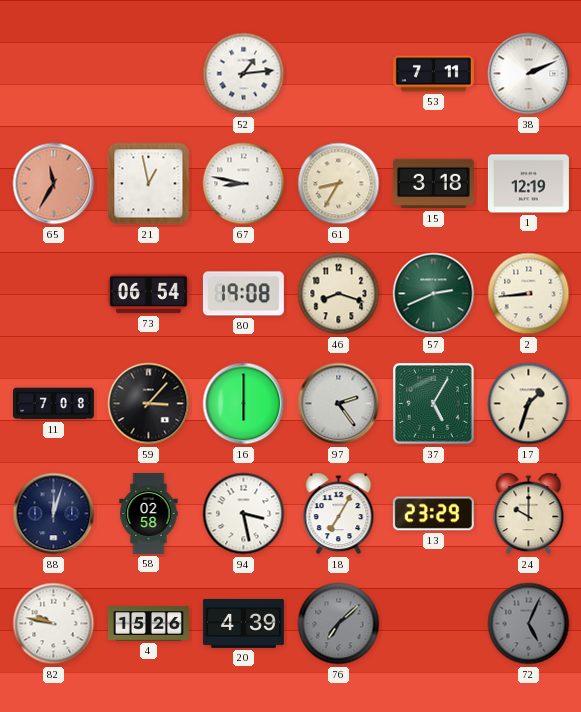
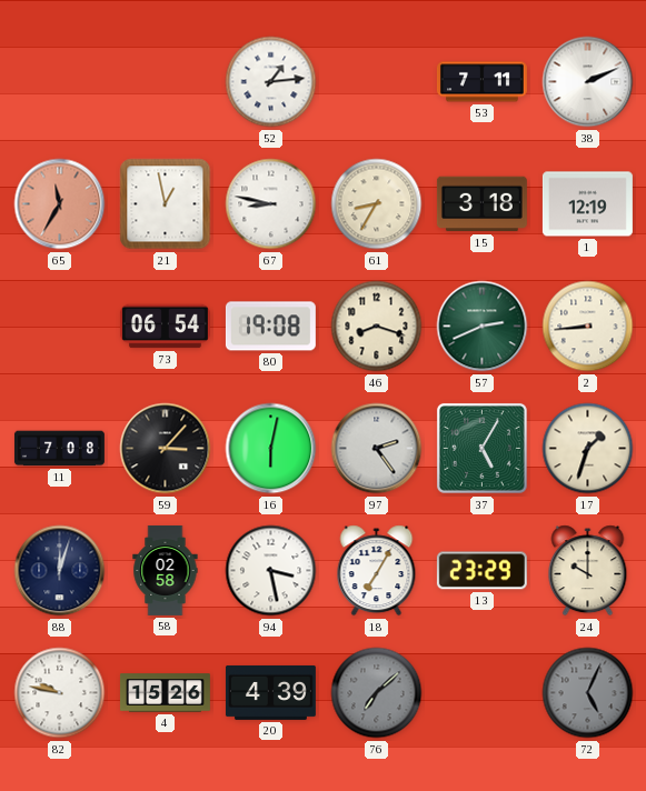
16: 6:00 -> 6:02 (271, 449)
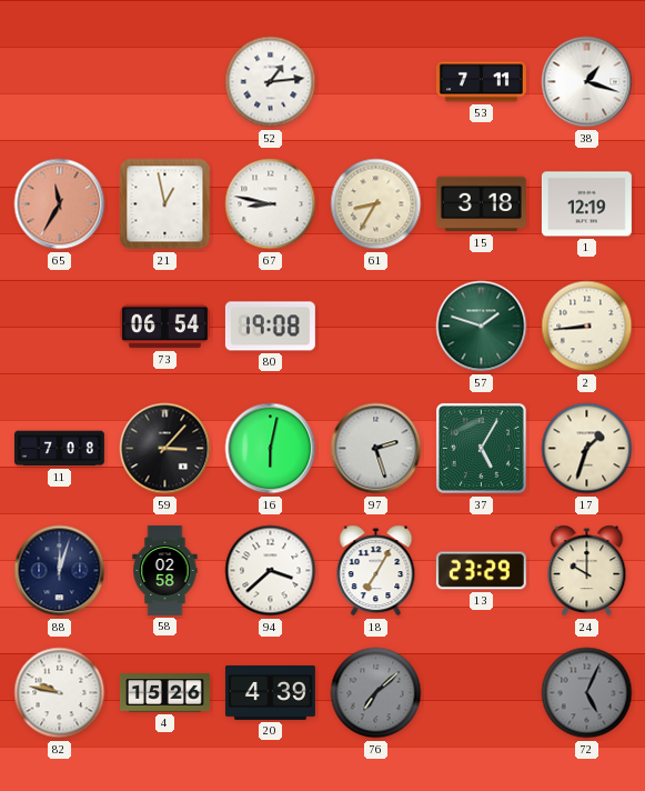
38: 2:11 -> 1:18 (587, 82)
46: 8:18 -> none (377, 327)
57: 2:41 -> 1:48 (482, 327)
97: 2:24 -> 2:27 (376, 449)
94: 3:28 -> 3:38 (271, 571)
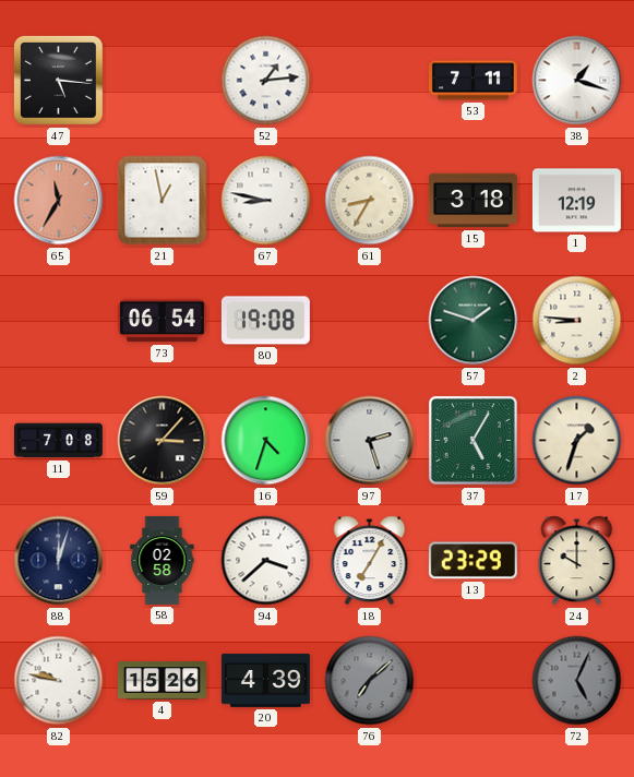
47: none -> 5:16 (59, 81)
2: 8:44 -> 8:46 (577, 321)
16: 6:02 -> 4:33 (266, 441)
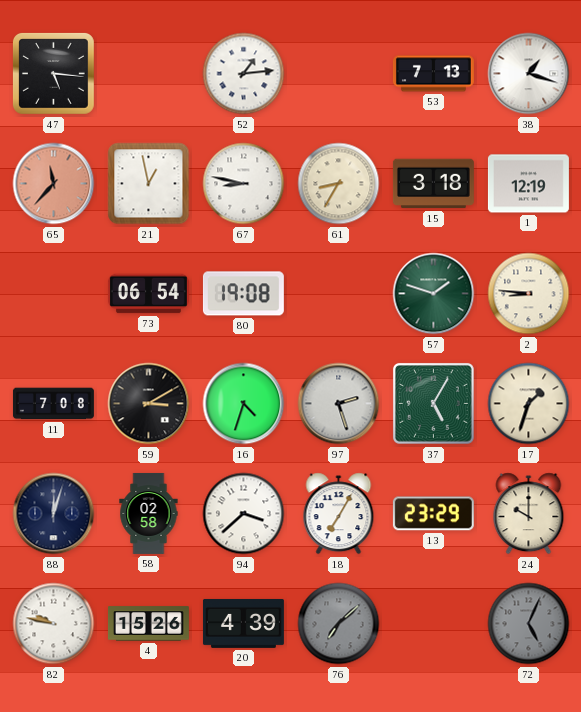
53: 7:11 -> 7:13 (433, 74)
65: 11:35 -> 11:37 (54, 184)
59: 3:07 -> 3:10 (149, 404)
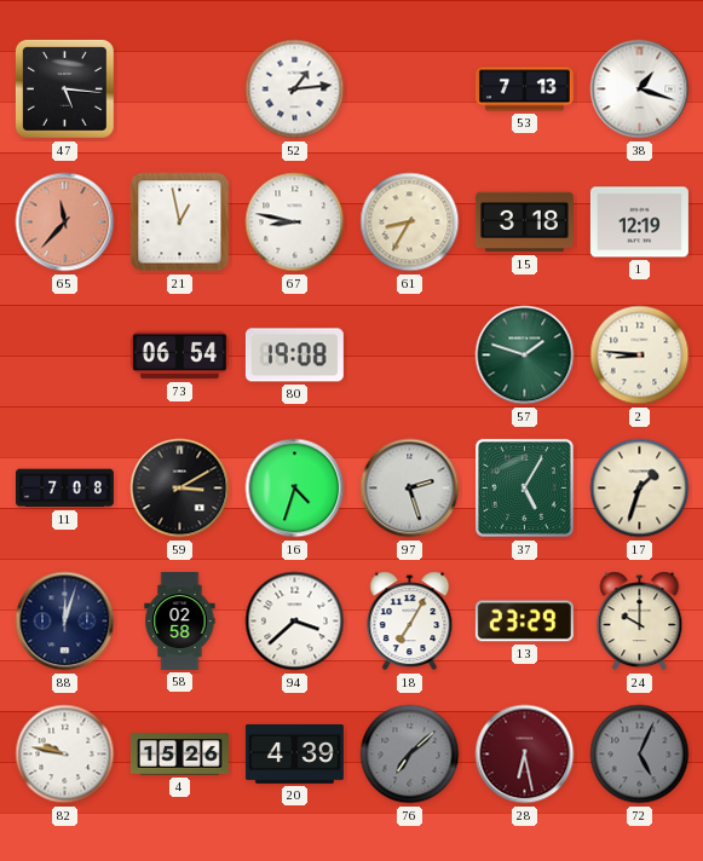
28: none -> 6:28 (525, 755)
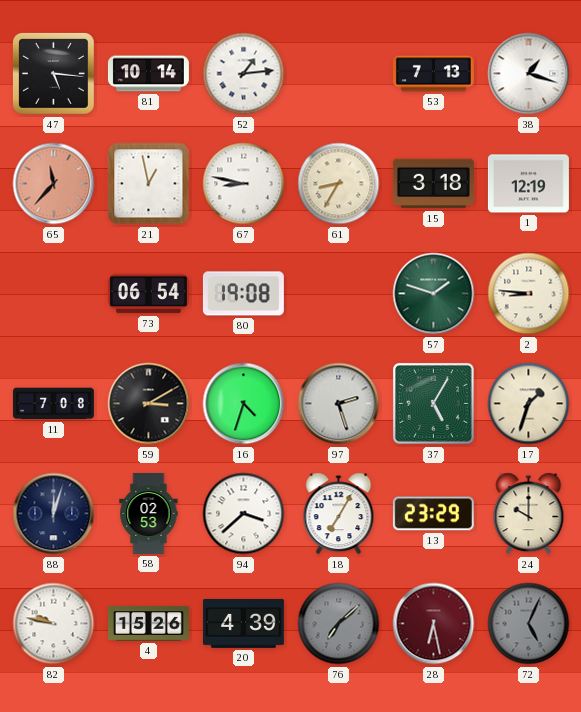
81: none -> 10:14 (148, 74)
58: 02:58 -> 02:53 (149, 513)
